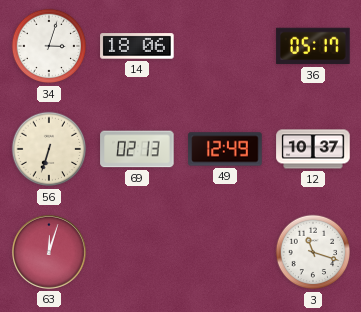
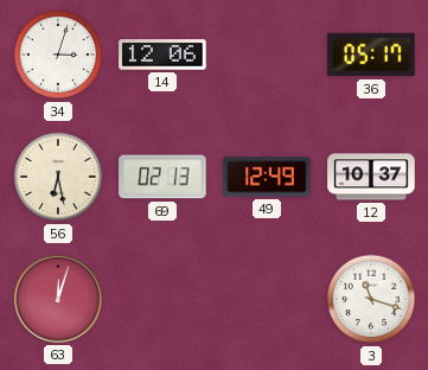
14: 18:06 -> 12:06 (162, 55)
56: 6:33 -> 6:28 (58, 177)
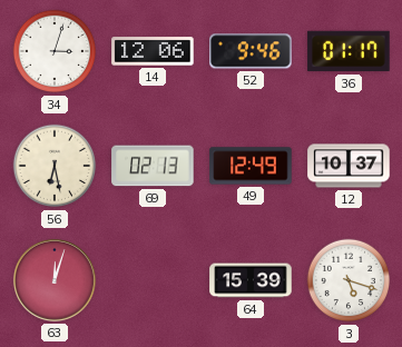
52: none -> 9:46 (251, 51)
36: 05:17 -> 01:17 (349, 51)
64: none -> 15:39 (251, 280)
3: 11:18 -> 5:18 (349, 280)
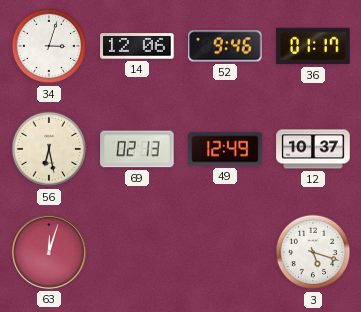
64: 15:39 -> none (251, 280)
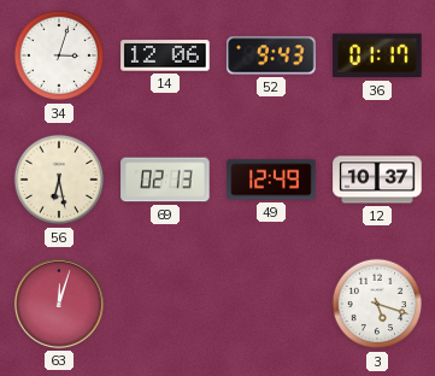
52: 9:46 -> 9:43 (271, 55)
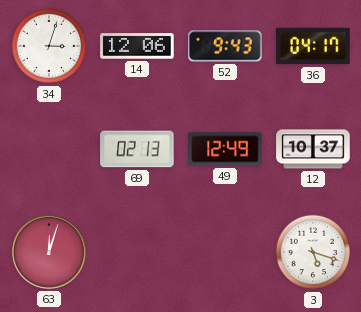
36: 01:17 -> 04:17 (313, 46)
56: 6:28 -> none (59, 180)
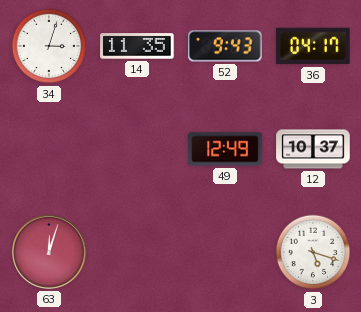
14: 12:06 -> 11:35 (137, 46)
69: 02:13 -> none (137, 149)
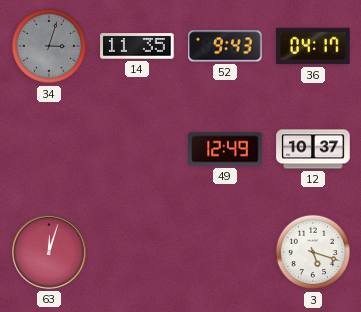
34 dial: white -> grey (49, 46)
